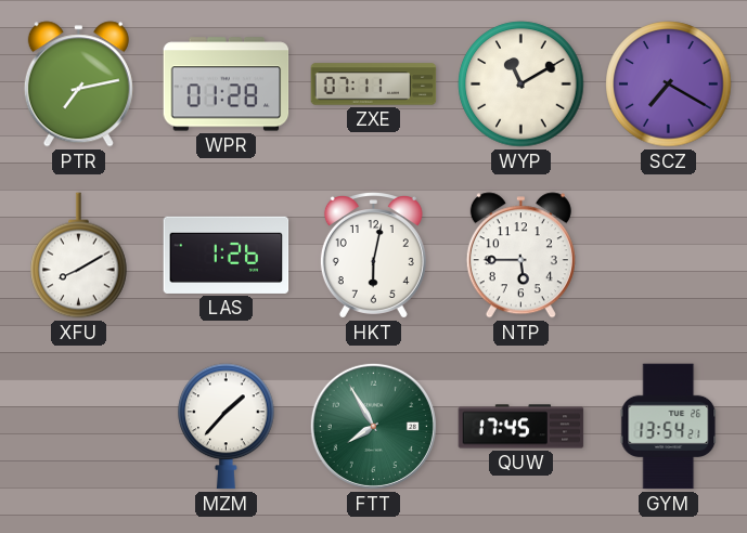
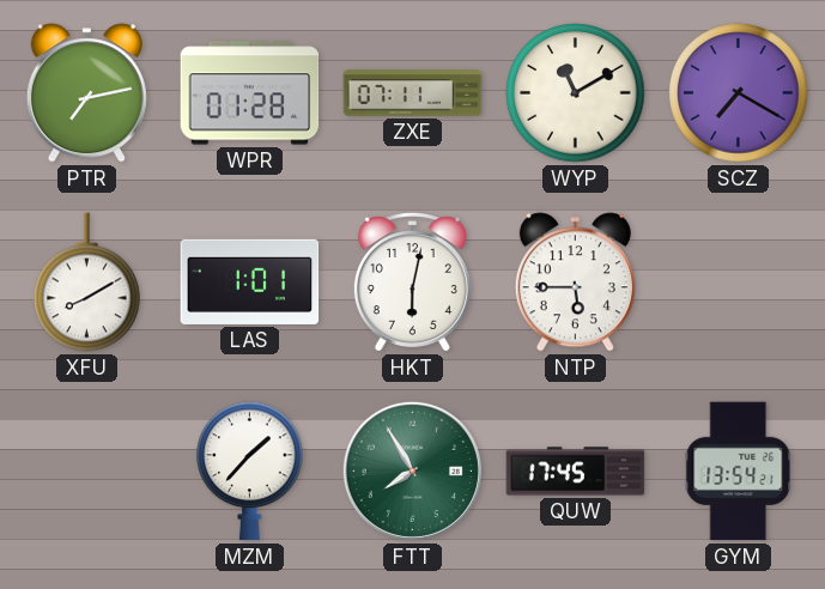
LAS: 1:26 -> 1:01 (250, 281)
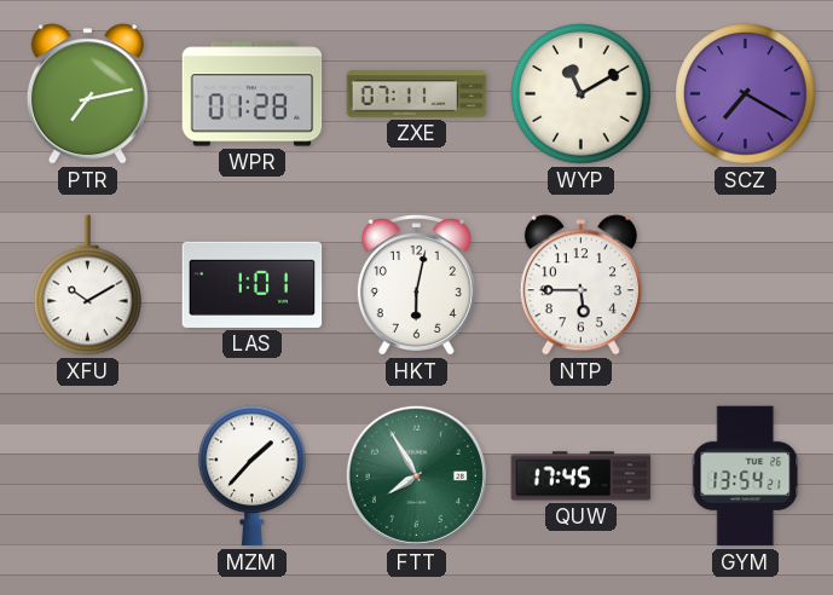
XFU: 8:10 -> 10:10 (88, 285)
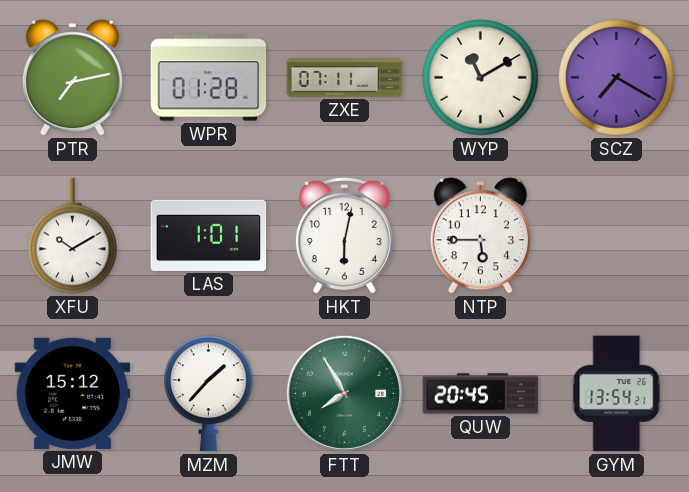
JMW: none -> 15:12 (73, 393)
QUW: 17:45 -> 20:45 (481, 394)
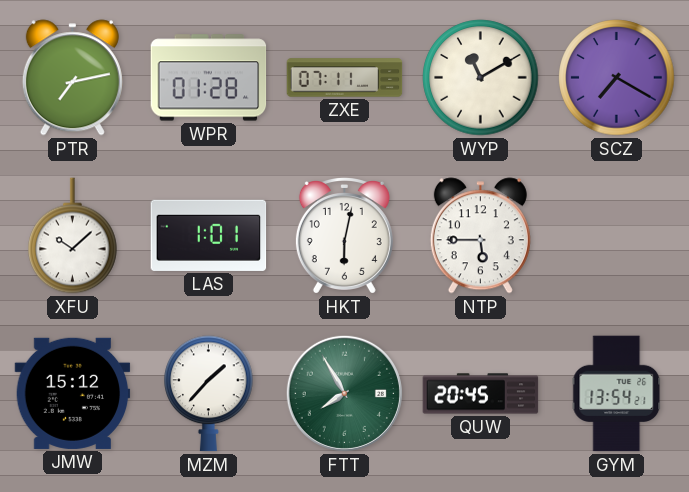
XFU: 10:10 -> 10:08 (73, 236)
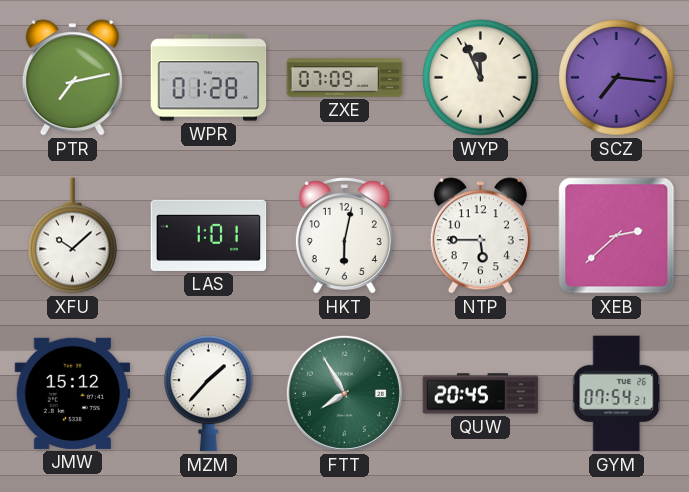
ZXE: 07:11 -> 07:09 (345, 78)
WYP: 11:10 -> 11:56 (481, 78)
SCZ: 7:20 -> 7:16 (617, 78)
XEB: none -> 2:38 (617, 236)
GYM: 13:54 -> 07:54 (617, 394)
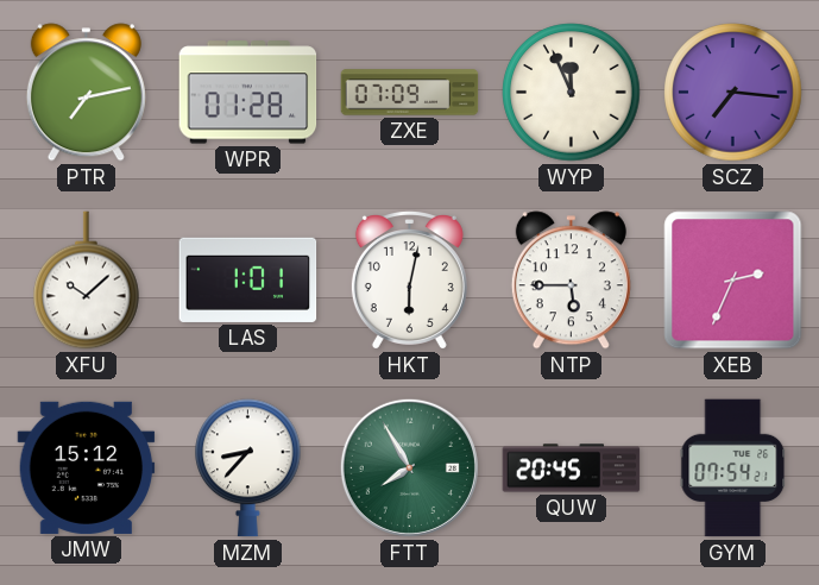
XEB: 2:38 -> 2:34 (733, 281)
MZM: 1:37 -> 8:37 (248, 468)
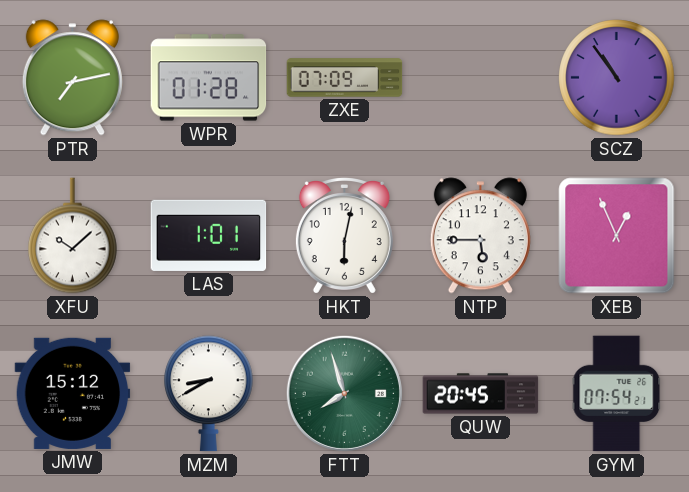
WYP: 11:56 -> none (572, 93)
SCZ: 7:16 -> 10:54 (617, 78)
XEB: 2:34 -> 12:56 (617, 236)
MZM: 8:37 -> 8:40 (209, 394)
FTT: 7:55 -> 7:57 (344, 393)
